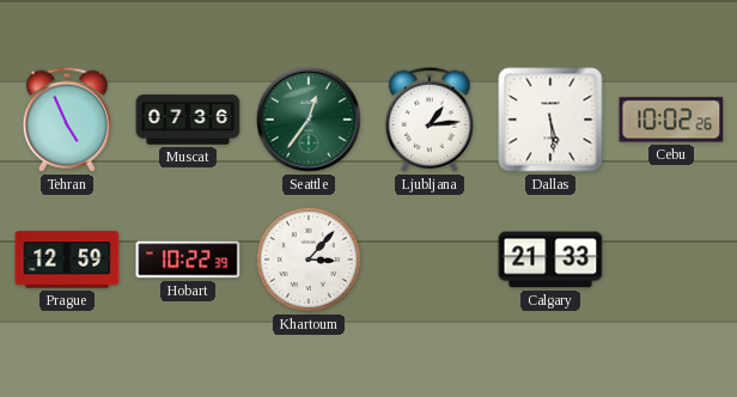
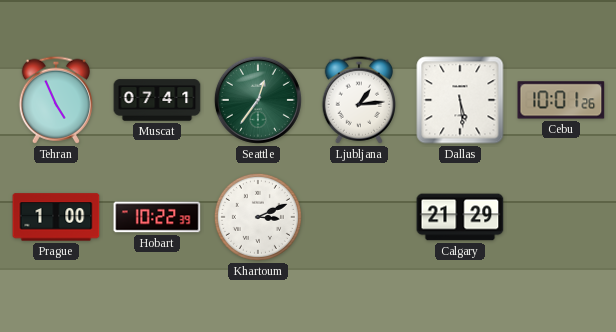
Muscat: 07:36 -> 07:41 (157, 100)
Cebu: 10:02 -> 10:01 (561, 100)
Prague: 12:59 -> 1:00 (56, 217)
Khartoum: 3:07 -> 3:11 (258, 217)
Calgary: 21:33 -> 21:29 (460, 217)
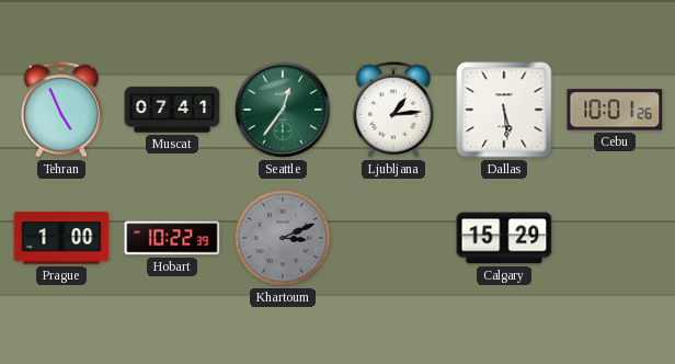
Khartoum dial: white -> grey (283, 238)
Calgary: 21:29 -> 15:29 (504, 238)
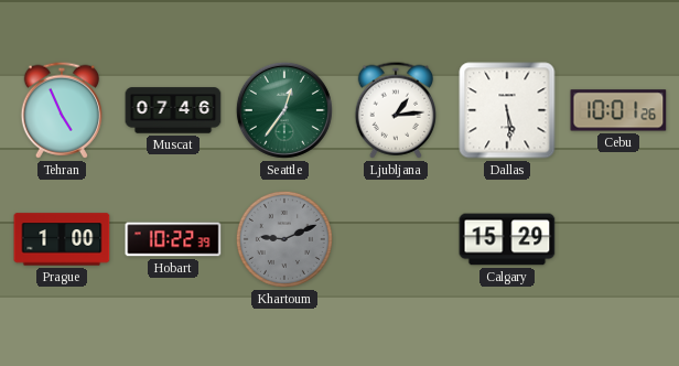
Muscat: 07:41 -> 07:46 (173, 110)
Khartoum: 3:11 -> 9:11 (284, 239)
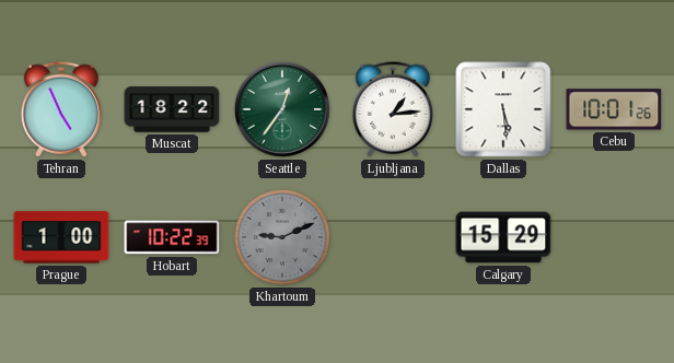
Muscat: 07:46 -> 18:22 (172, 109)
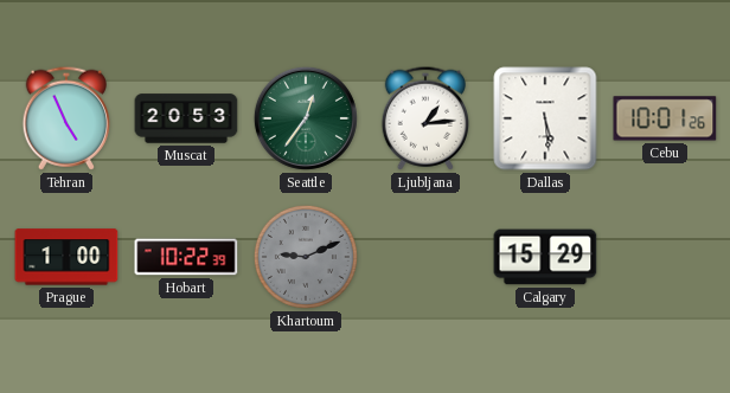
Muscat: 18:22 -> 20:53 (186, 118)
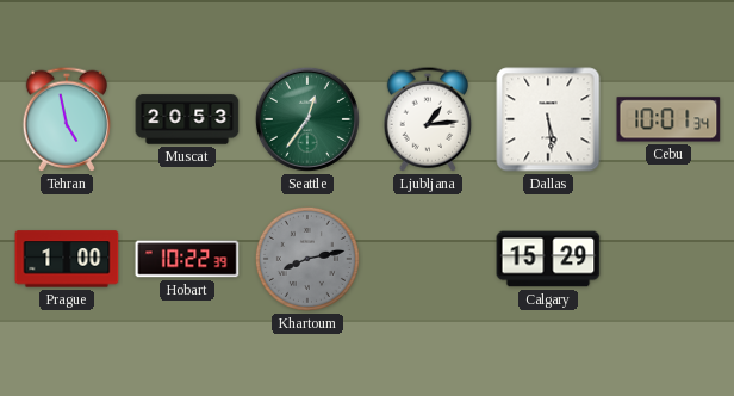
Tehran: 4:56 -> 4:58 (66, 119)
Cebu: 10:01:26 -> 10:01:34 (668, 119)
Khartoum: 9:11 -> 8:13 (307, 259)
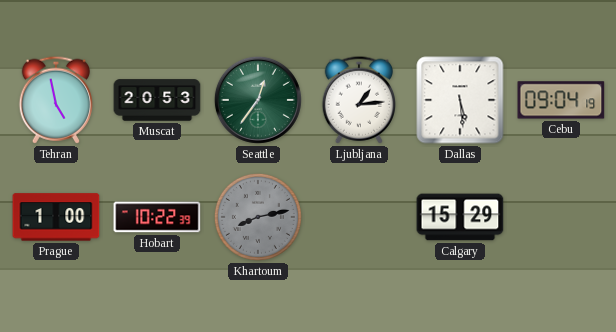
Cebu: 10:01 -> 09:04 (561, 100)
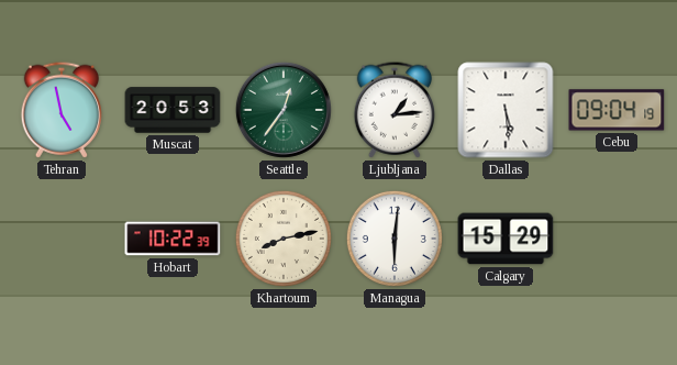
Prague: 1:00 -> none (56, 217)
Khartoum dial: grey -> cream (284, 239)
Managua: none -> 6:01 (395, 239)
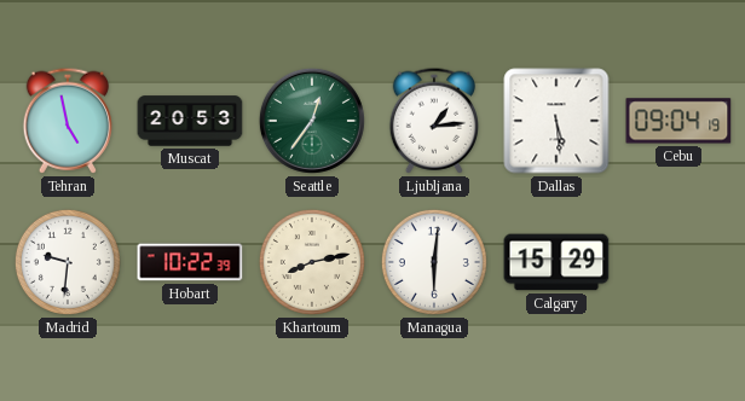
Madrid: none -> 9:31 (68, 262)
